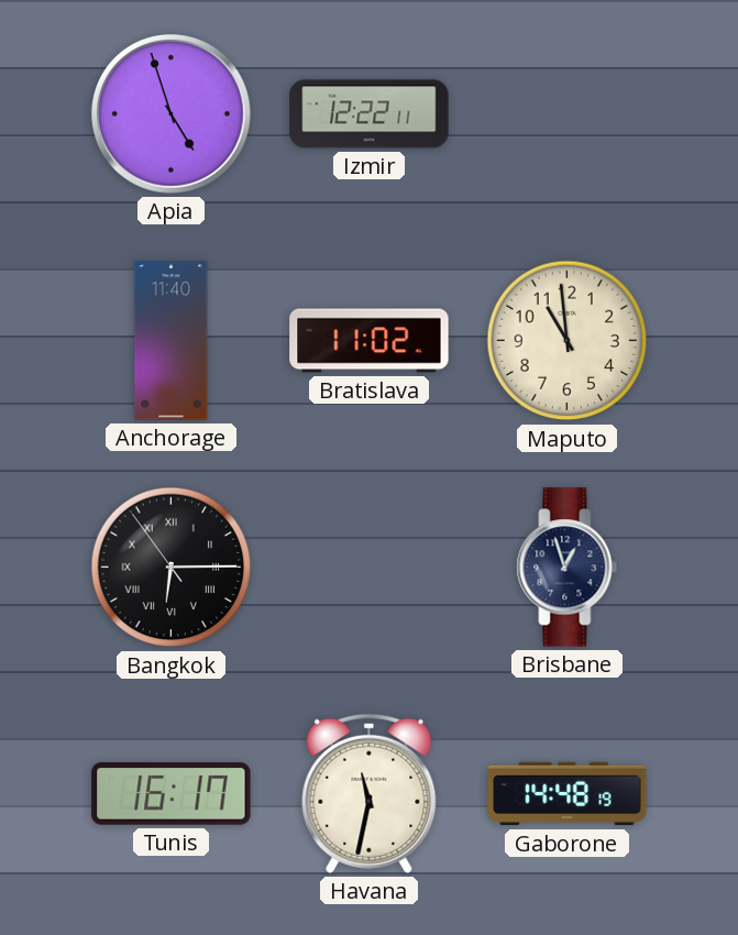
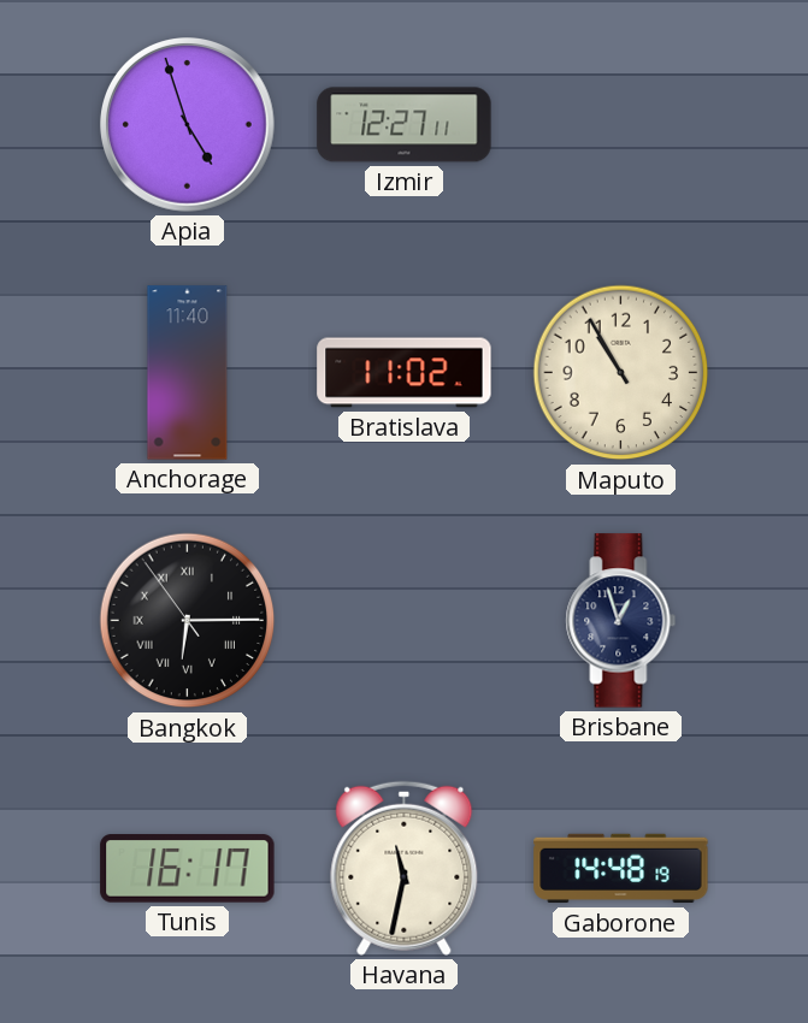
Izmir: 12:22 -> 12:27 (405, 125)
Maputo: 10:59 -> 10:55 (621, 373)
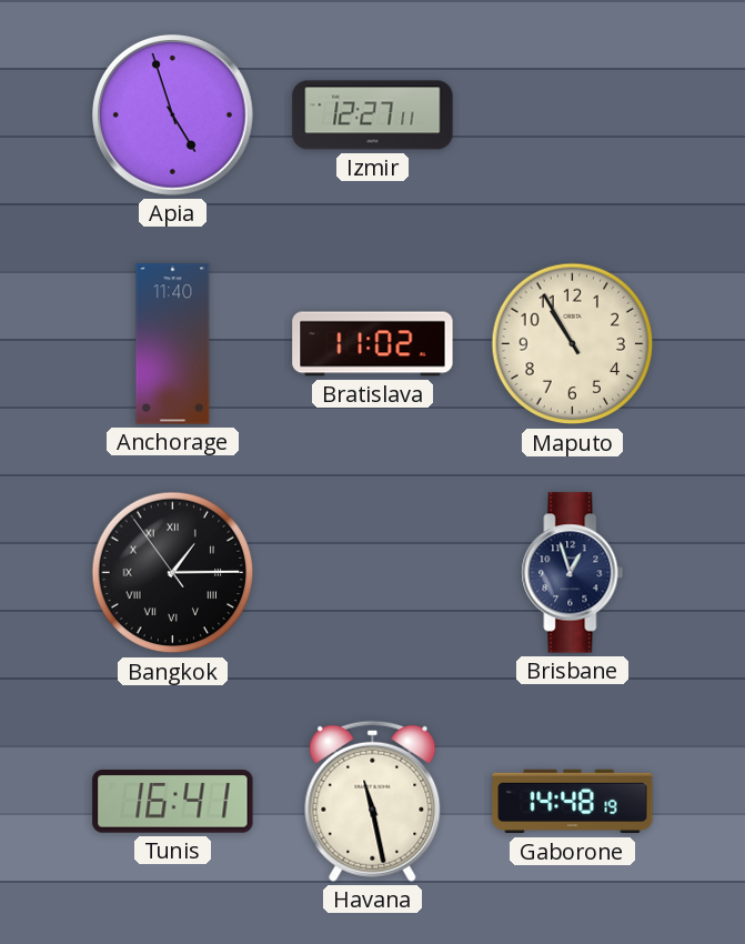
Bangkok: 6:14 -> 1:14 (173, 573)
Tunis: 16:17 -> 16:41 (173, 802)
Havana: 11:32 -> 11:28 (373, 801)
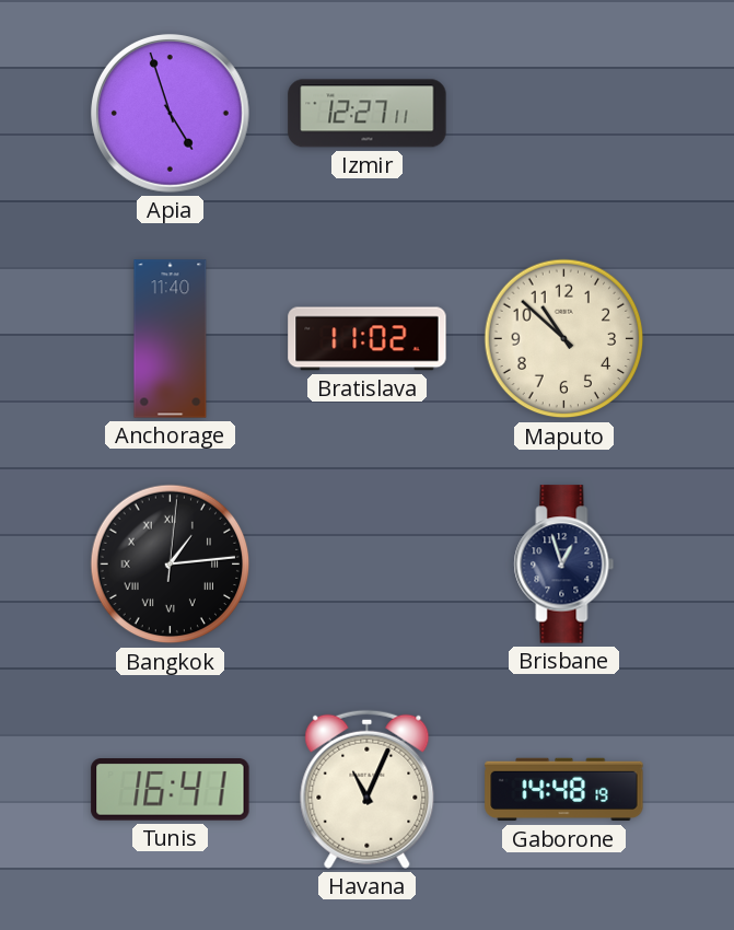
Maputo: 10:55 -> 10:52 (564, 339)
Bangkok: 1:14:54 -> 1:14:01 (171, 565)
Havana: 11:28 -> 11:04 (368, 789)
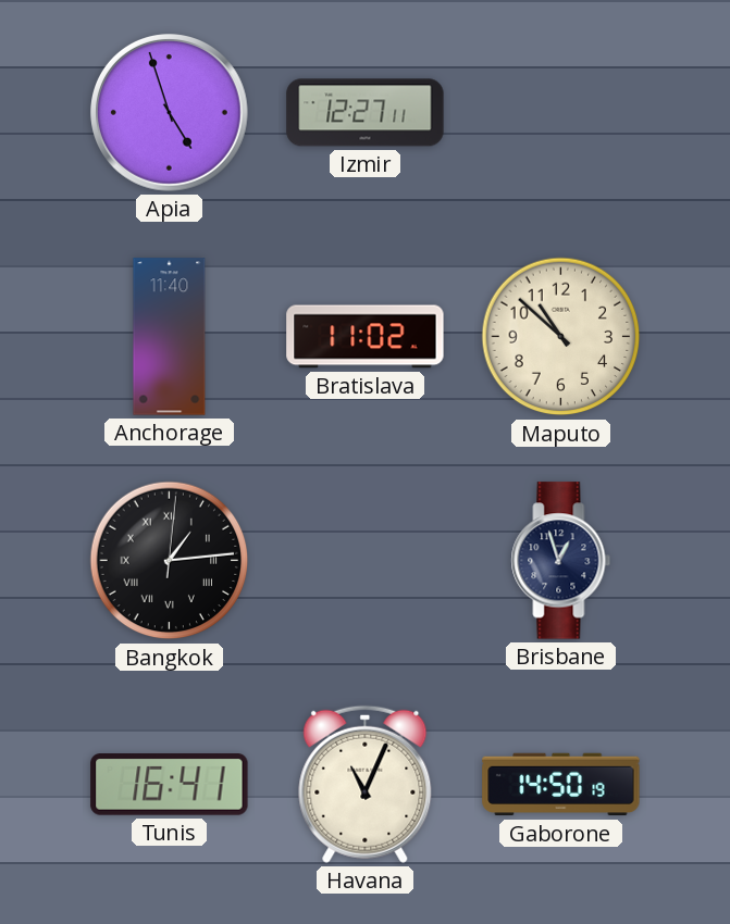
Gaborone: 14:48 -> 14:50 (561, 785)
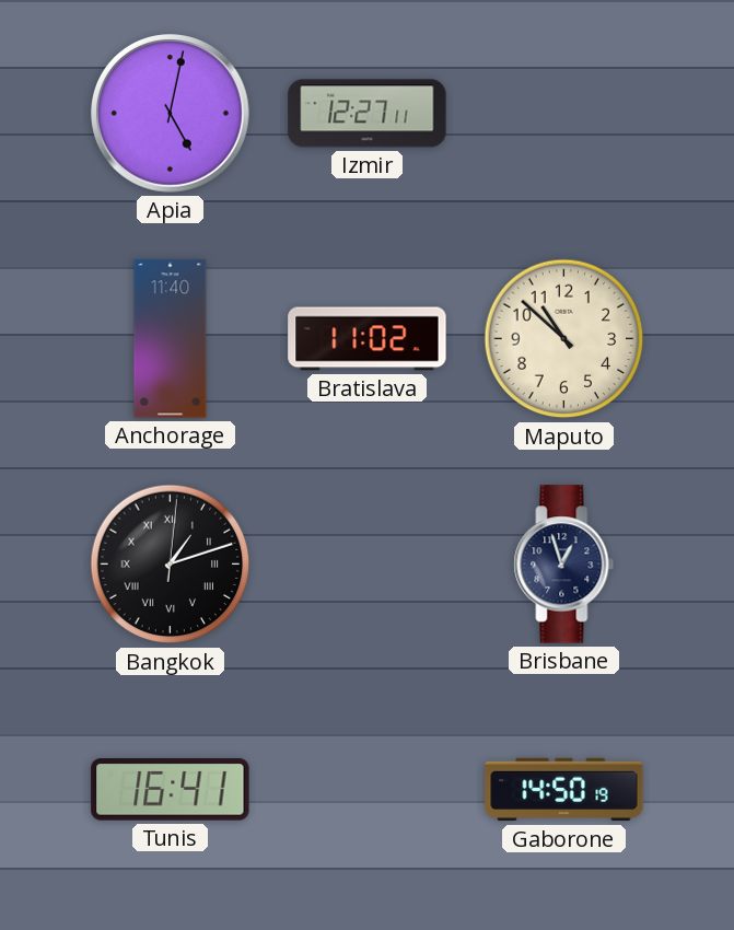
Apia: 4:57 -> 5:02 (171, 114)
Bangkok: 1:14 -> 1:12 (171, 565)
Havana: 11:04 -> none (366, 784)
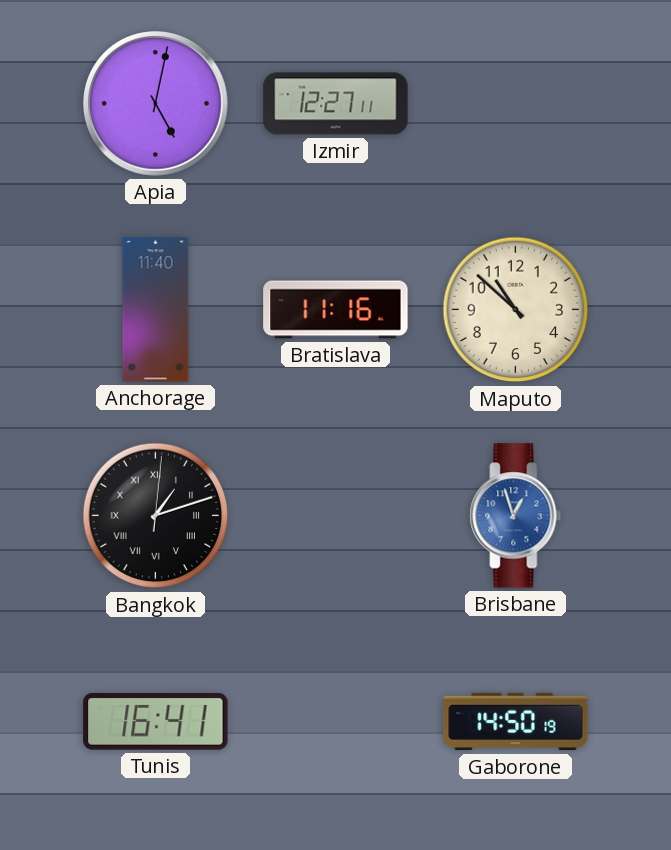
Bratislava: 11:02 -> 11:16 (336, 310)
Brisbane dial: navy -> blue (516, 516)
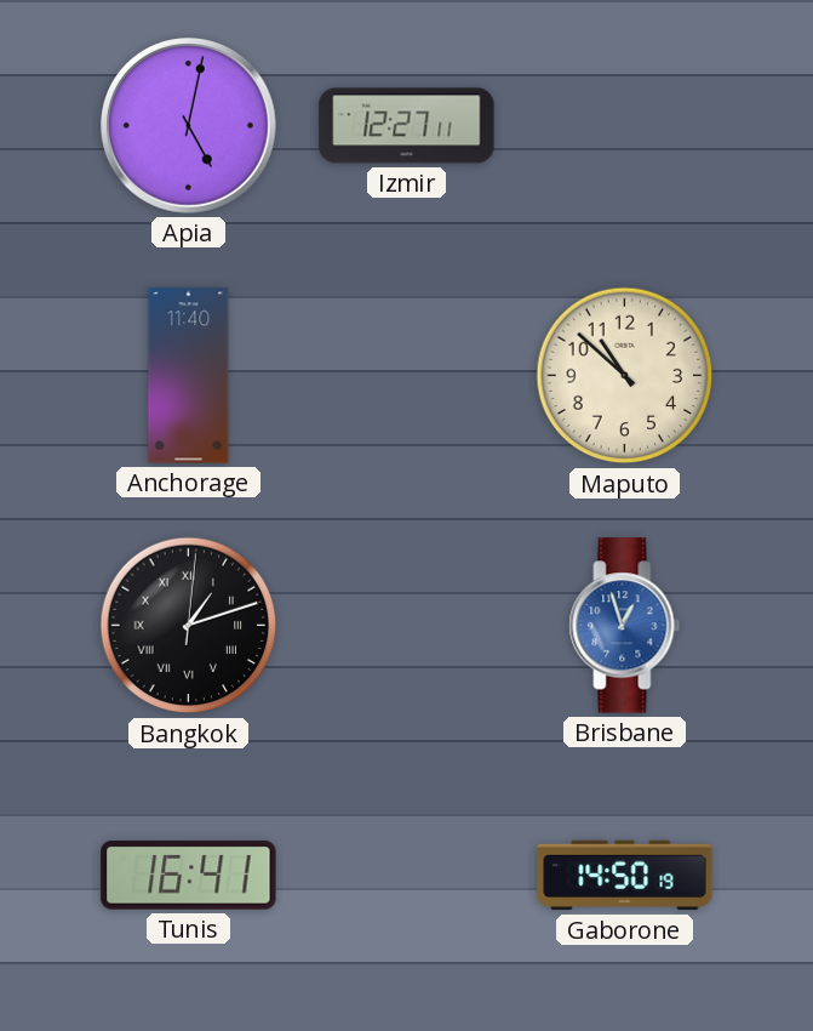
Bratislava: 11:16 -> none (336, 310)
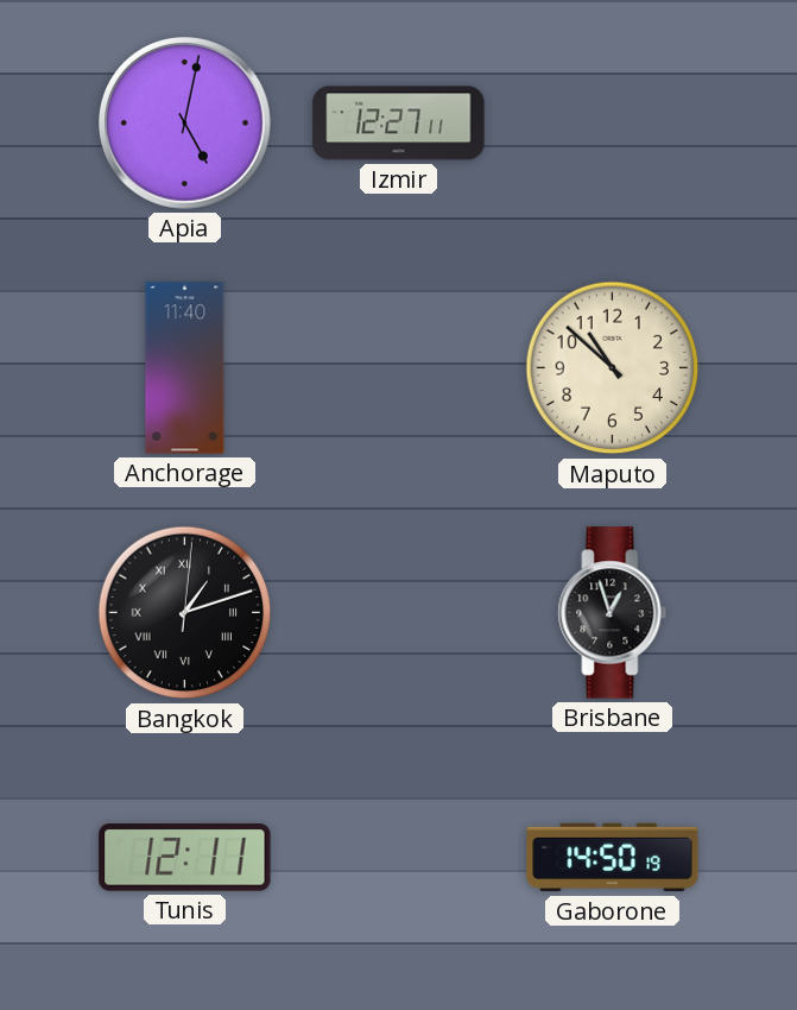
Brisbane dial: blue -> black (613, 613)
Tunis: 16:41 -> 12:11 (185, 858)
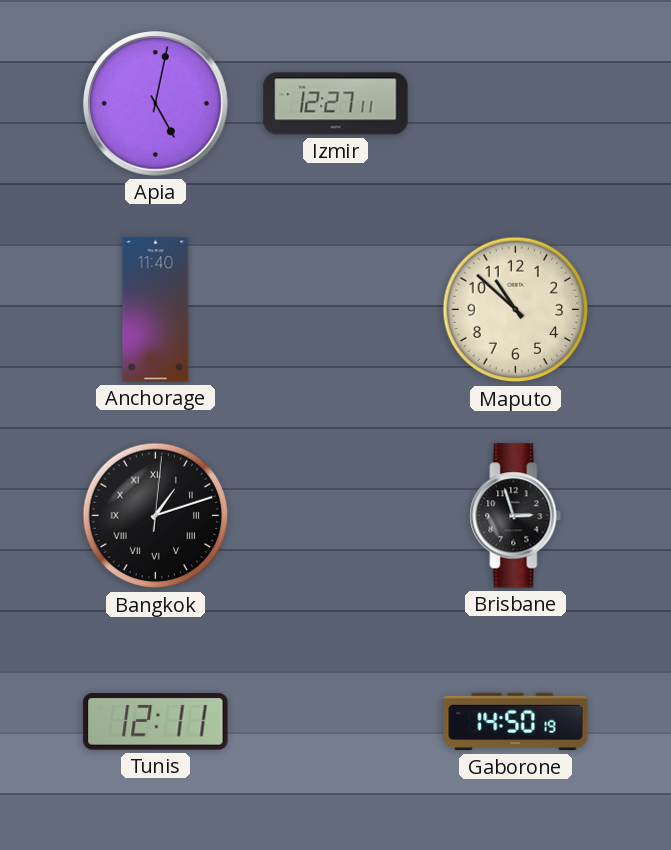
Brisbane: 12:57 -> 2:57 (516, 516)
